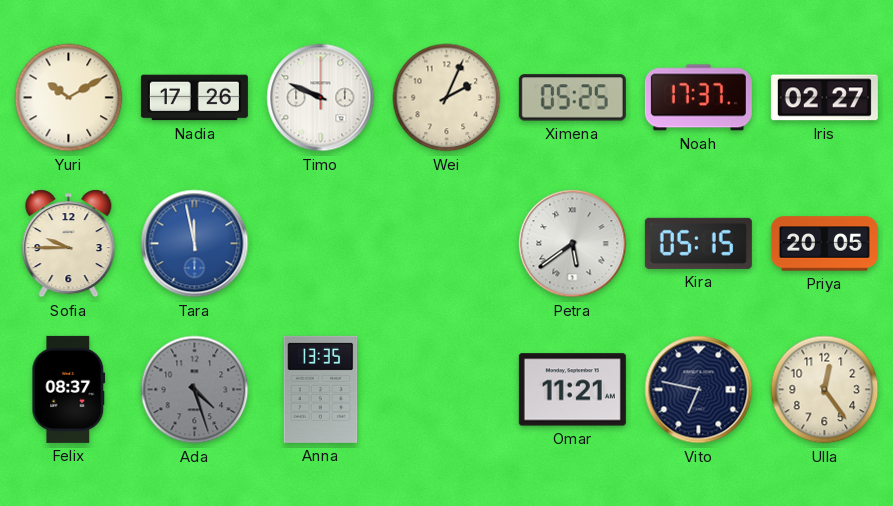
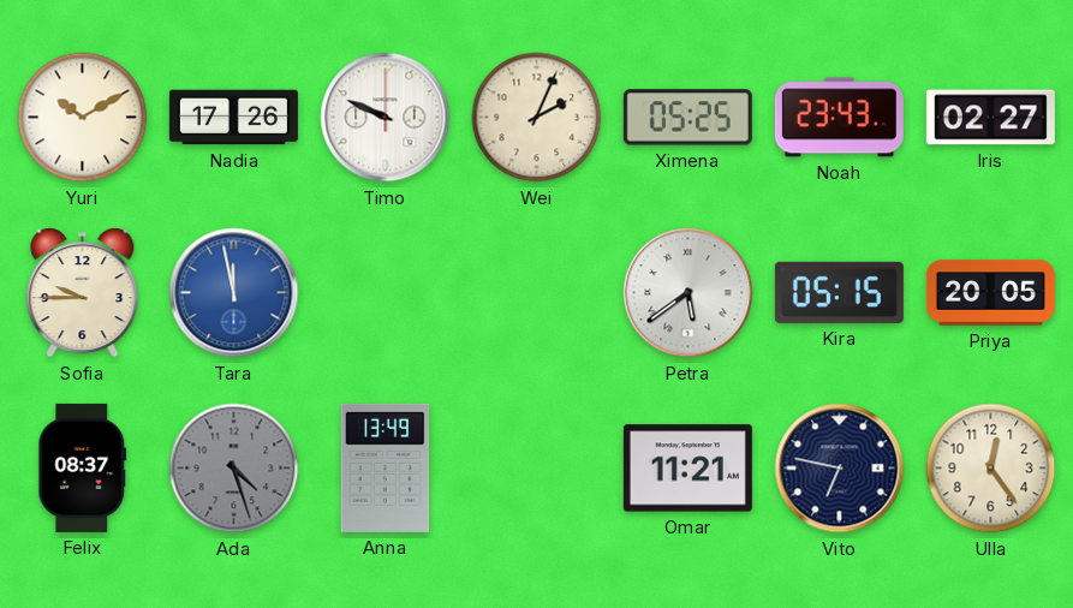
Noah: 17:37 -> 23:43 (839, 118)
Anna: 13:35 -> 13:49 (386, 467)
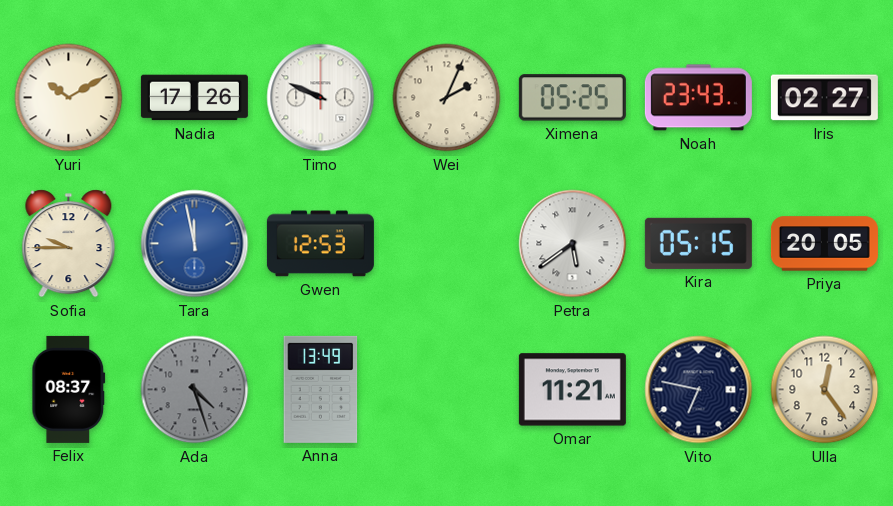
Gwen: none -> 12:53 (320, 244)
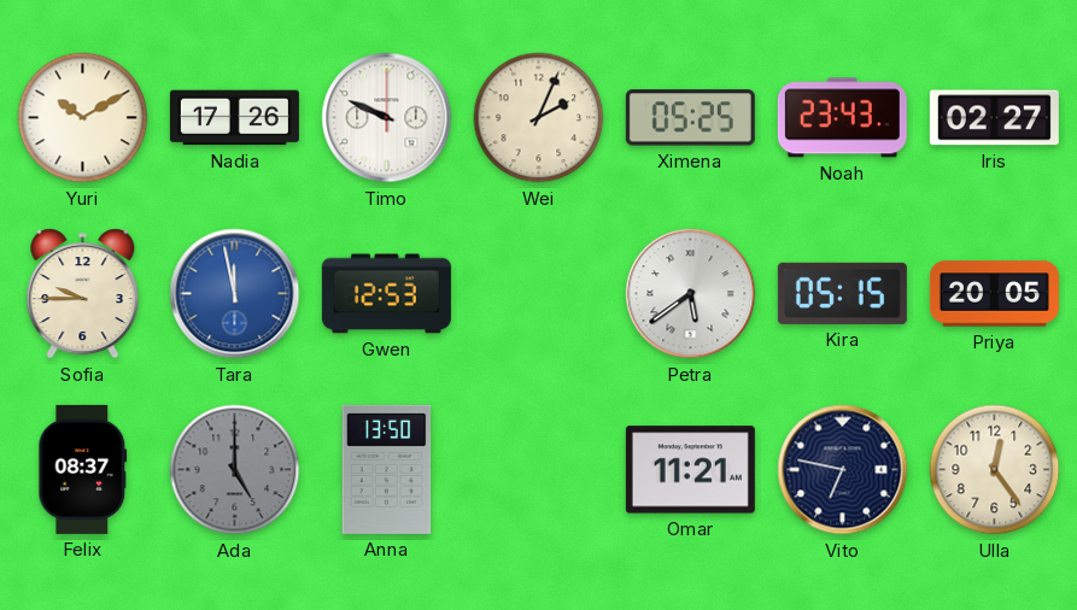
Ada: 4:27 -> 5:00 (235, 470)
Anna: 13:49 -> 13:50 (387, 469)
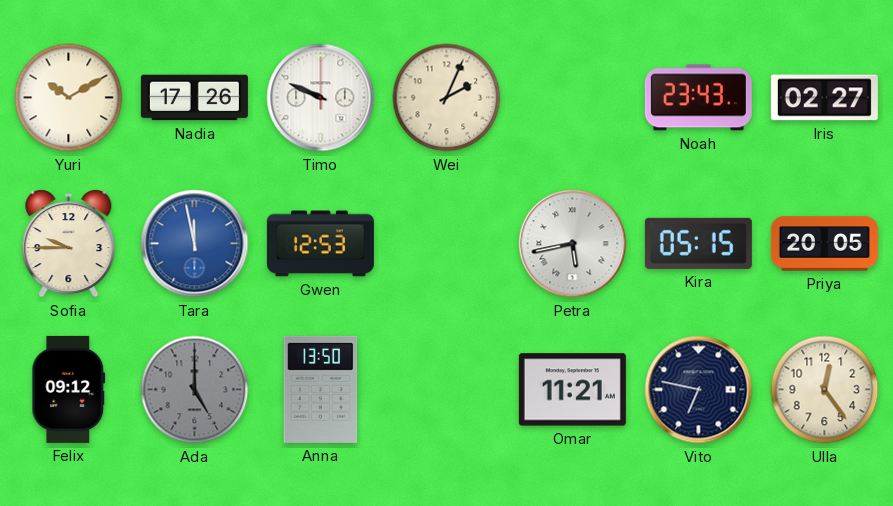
Ximena: 05:25 -> none (690, 118)
Petra: 5:39 -> 5:43 (573, 244)
Felix: 08:37 -> 09:12 (69, 389)
